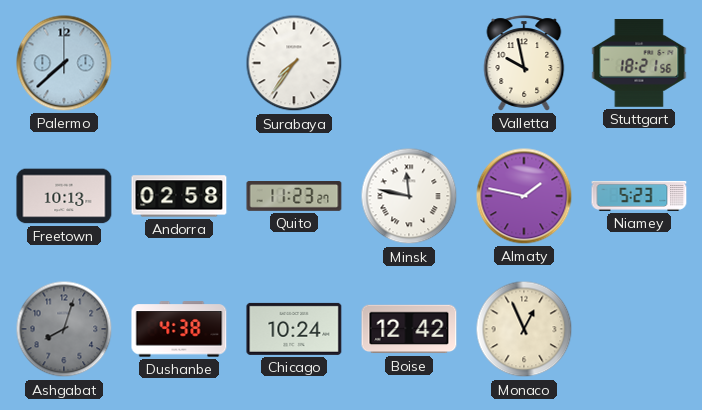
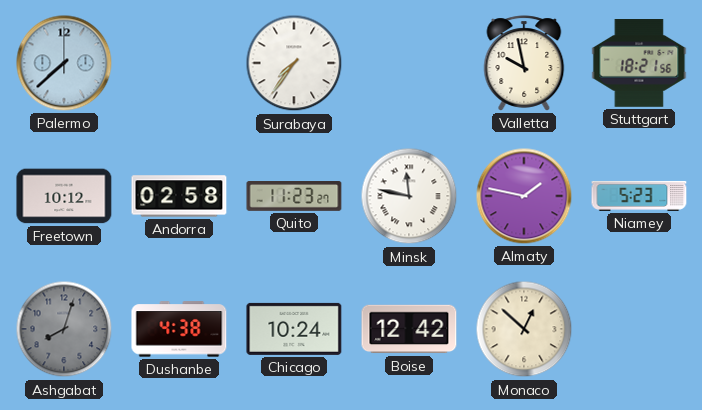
Freetown: 10:13 -> 10:12 (64, 196)
Monaco: 12:56 -> 12:52 (524, 329)
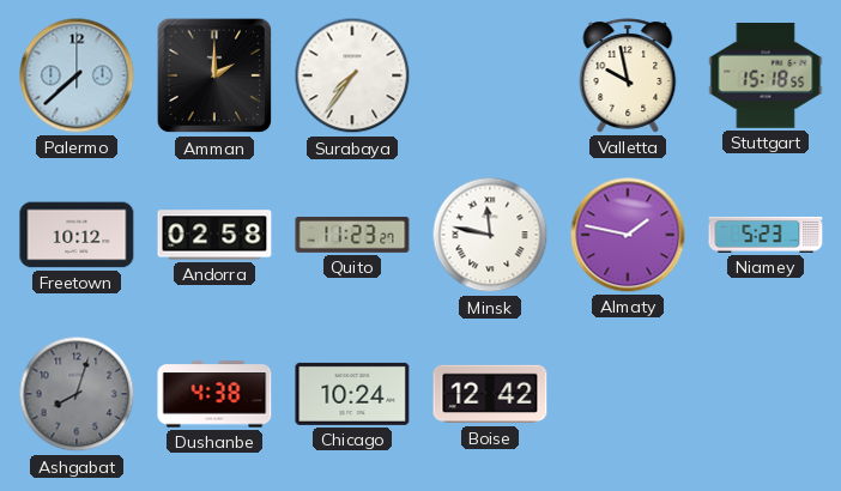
Amman: none -> 2:00 (214, 75)
Stuttgart: 18:21 -> 15:18 (766, 77)
Monaco: 12:52 -> none (524, 329)
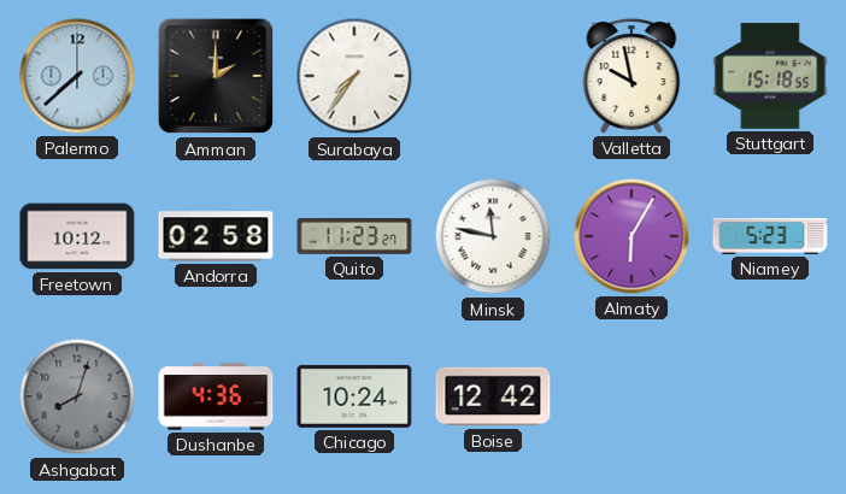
Almaty: 1:47 -> 6:05 (631, 236)
Dushanbe: 4:38 -> 4:36 (216, 396)
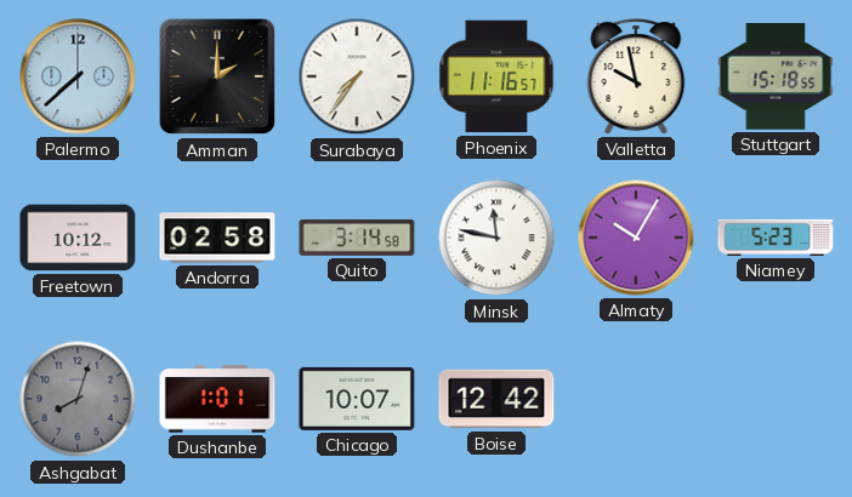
Phoenix: none -> 11:16 (496, 76)
Quito: 11:23 -> 3:14 (357, 239)
Almaty: 6:05 -> 10:05 (636, 238)
Dushanbe: 4:36 -> 1:01 (217, 399)
Chicago: 10:24 -> 10:07 (357, 399)
